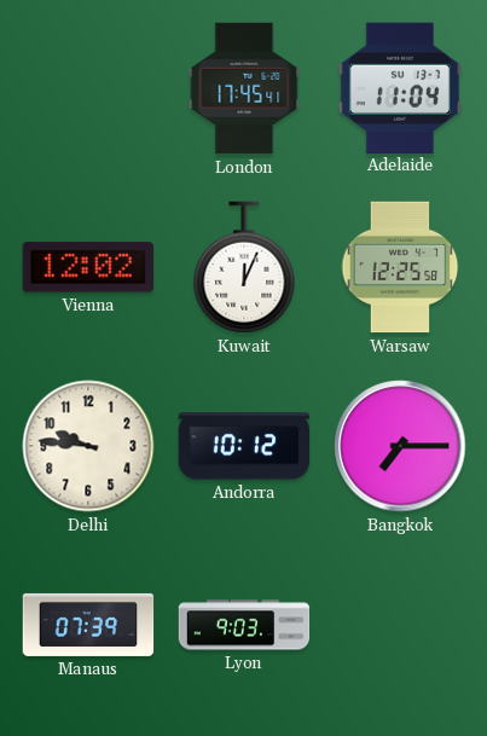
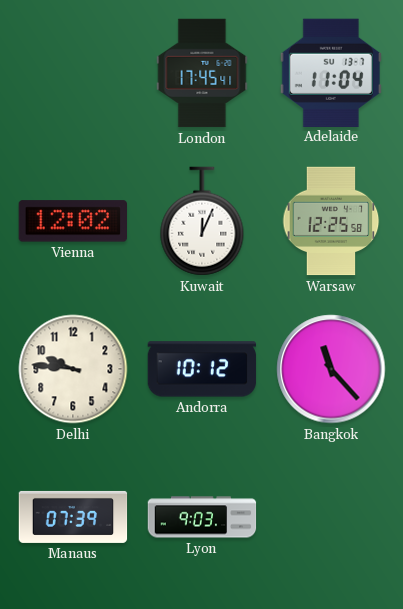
Bangkok: 7:15 -> 11:23 (331, 369)
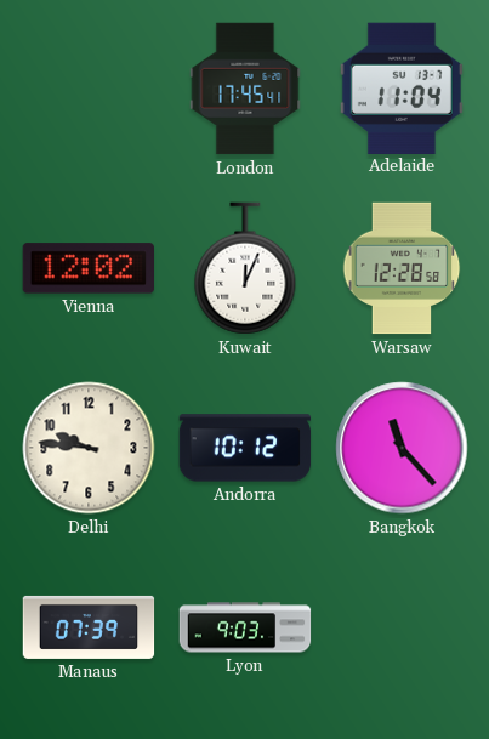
Warsaw: 12:25 -> 12:28 (402, 268)
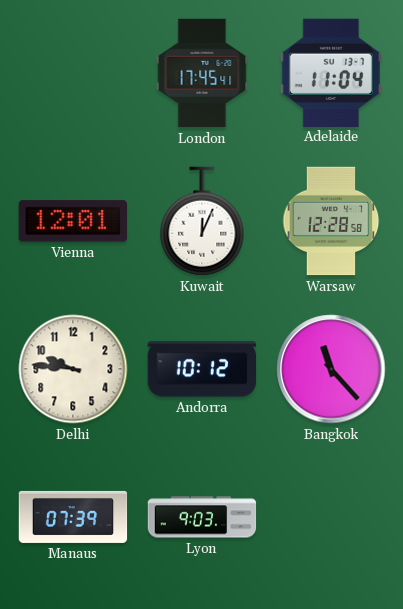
Vienna: 12:02 -> 12:01 (72, 221)
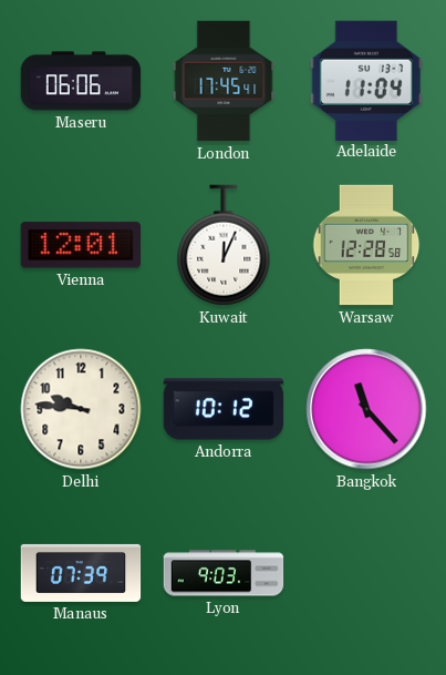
Maseru: none -> 06:06 (81, 81)
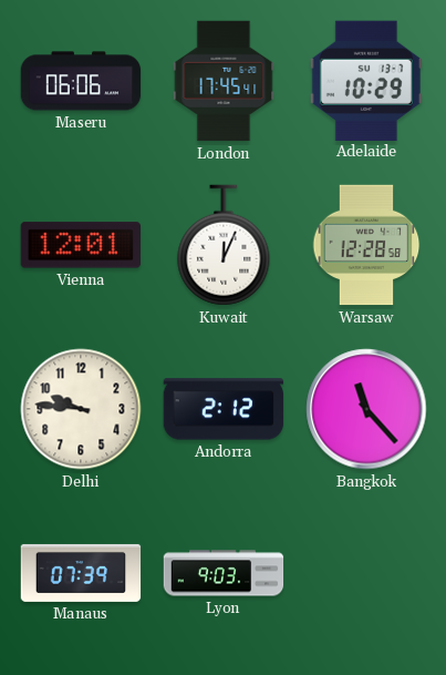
Adelaide: 11:04 -> 10:29 (366, 80)
Andorra: 10:12 -> 2:12 (224, 409)
